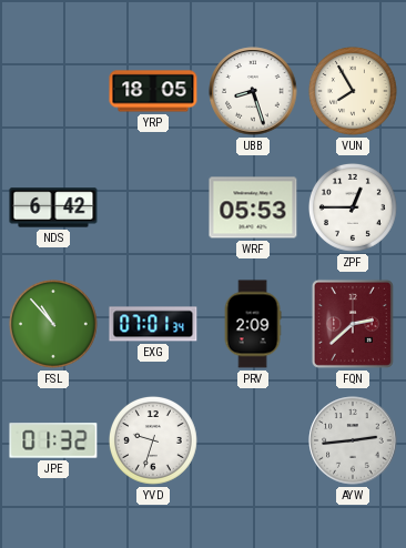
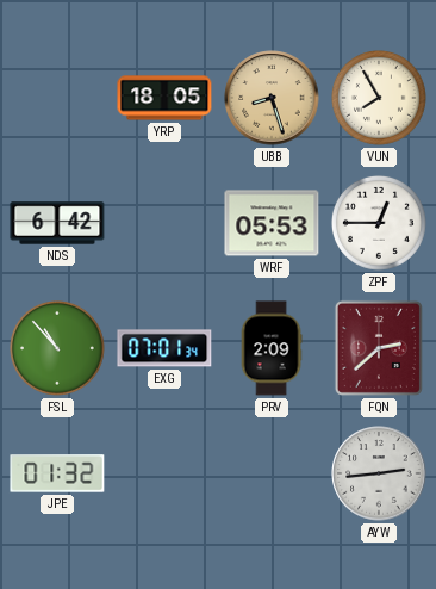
UBB dial: white -> champagne (272, 98)
YVD: 9:33 -> none (154, 442)
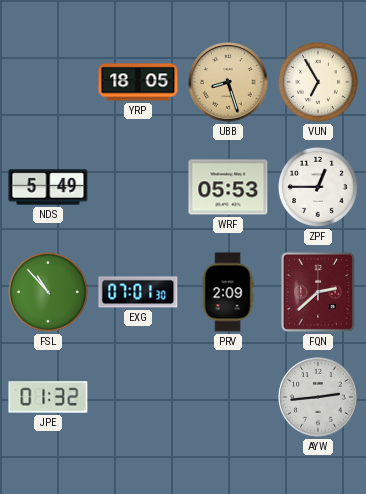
VUN: 7:55 -> 6:55 (319, 83)
NDS: 6:42 -> 5:49 (48, 187)
EXG: 07:01:34 -> 07:01:30 (138, 292)
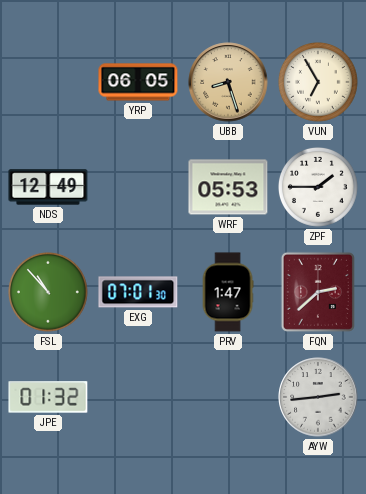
YRP: 18:05 -> 06:05 (138, 82)
NDS: 5:49 -> 12:49 (48, 187)
ZPF: 12:45 -> 1:45 (319, 188)
PRV: 2:09 -> 1:47 (228, 292)
